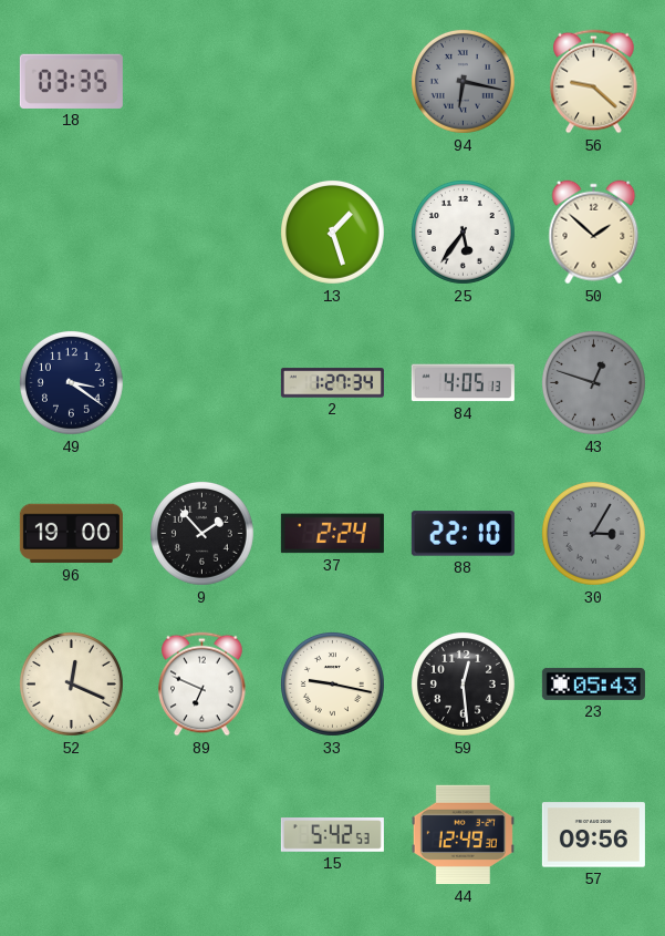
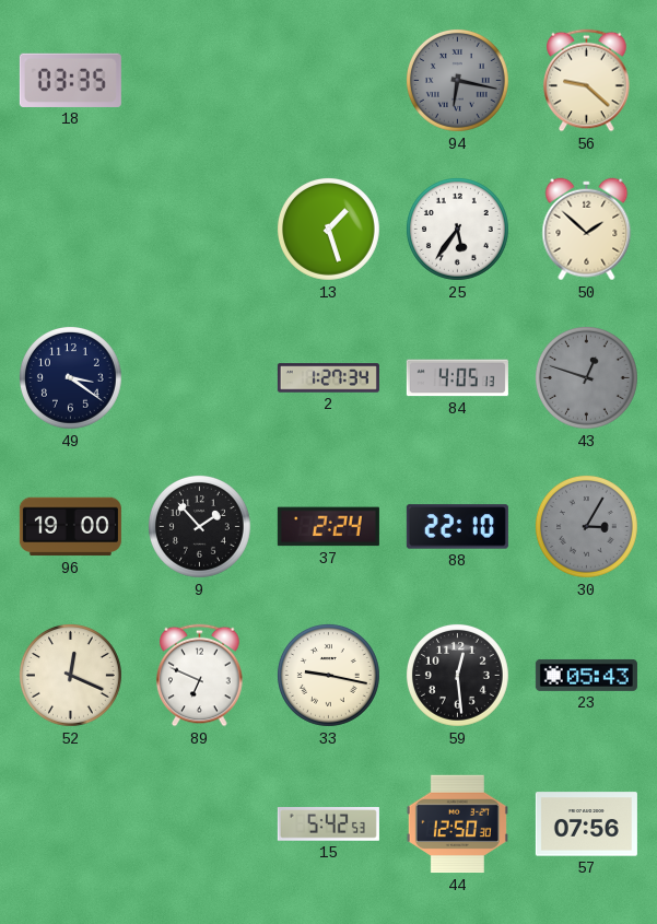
44: 12:49 -> 12:50 (457, 824)
57: 09:56 -> 07:56 (586, 824)
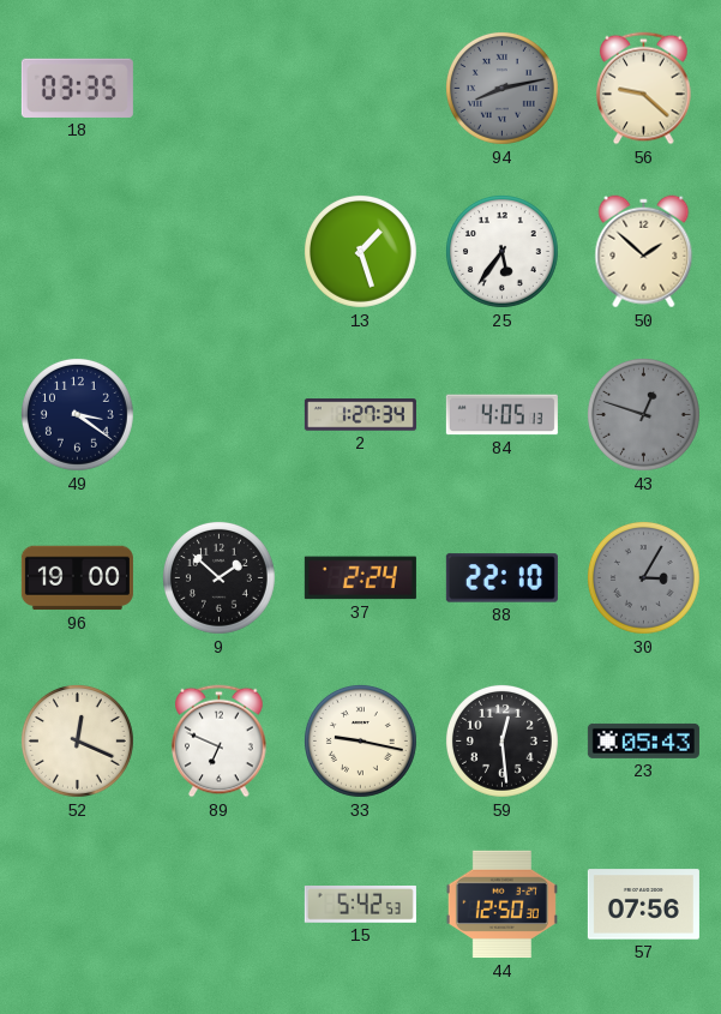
94: 6:17 -> 8:13 (501, 88)
9: 1:53 -> 1:52 (218, 577)
